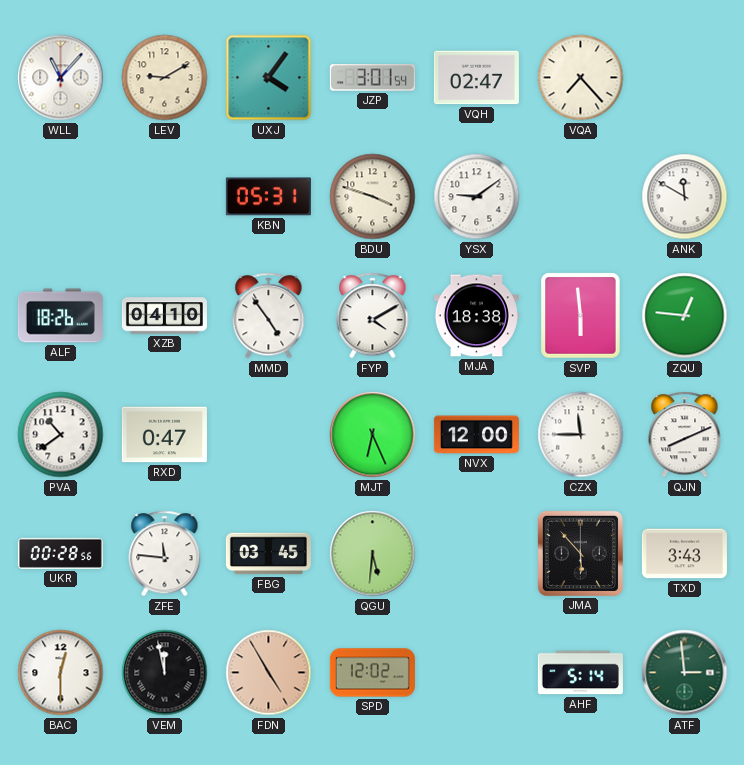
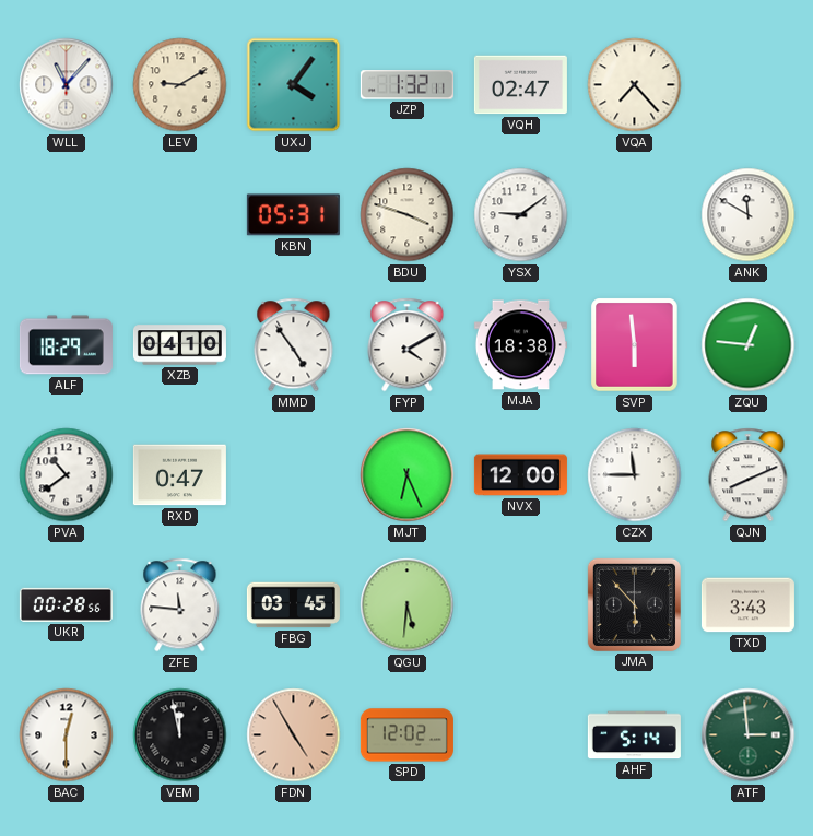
JZP: 3:01 -> 1:32 (406, 85)
ALF: 18:26 -> 18:29 (66, 345)
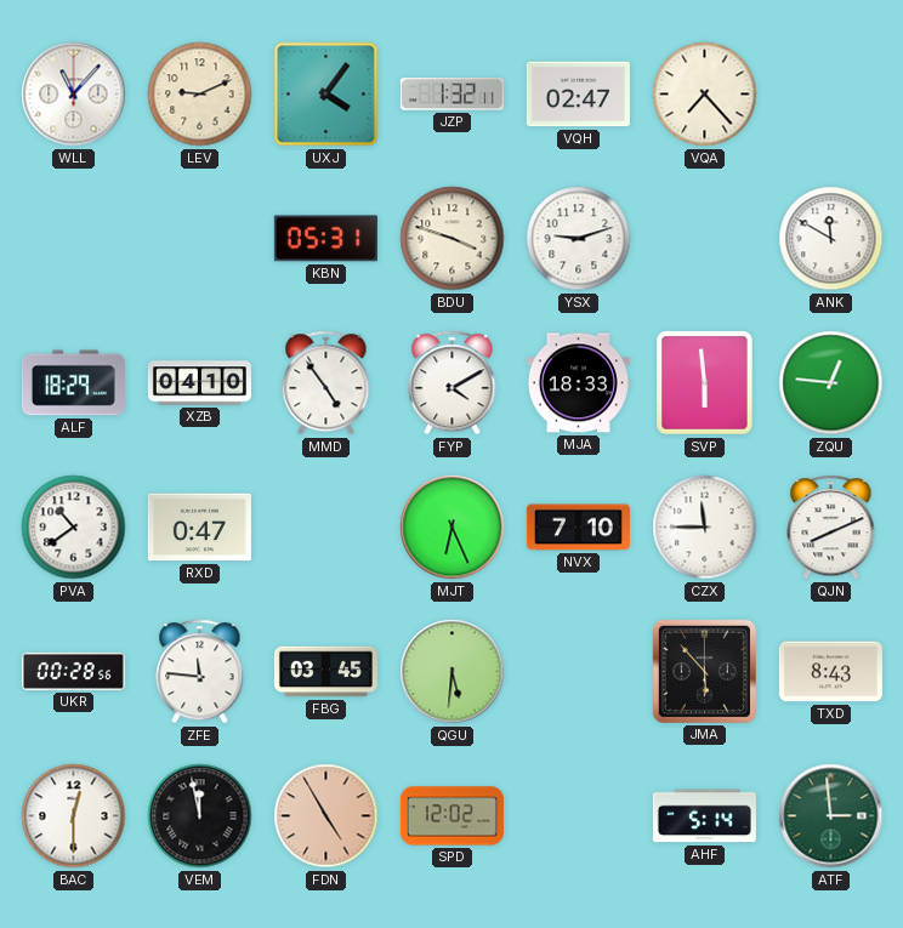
LEV: 9:10 -> 9:11 (200, 95)
YSX: 9:09 -> 9:12 (579, 239)
MJA: 18:38 -> 18:33 (578, 383)
NVX: 12:00 -> 7:10 (578, 528)
TXD: 3:43 -> 8:43 (830, 672)
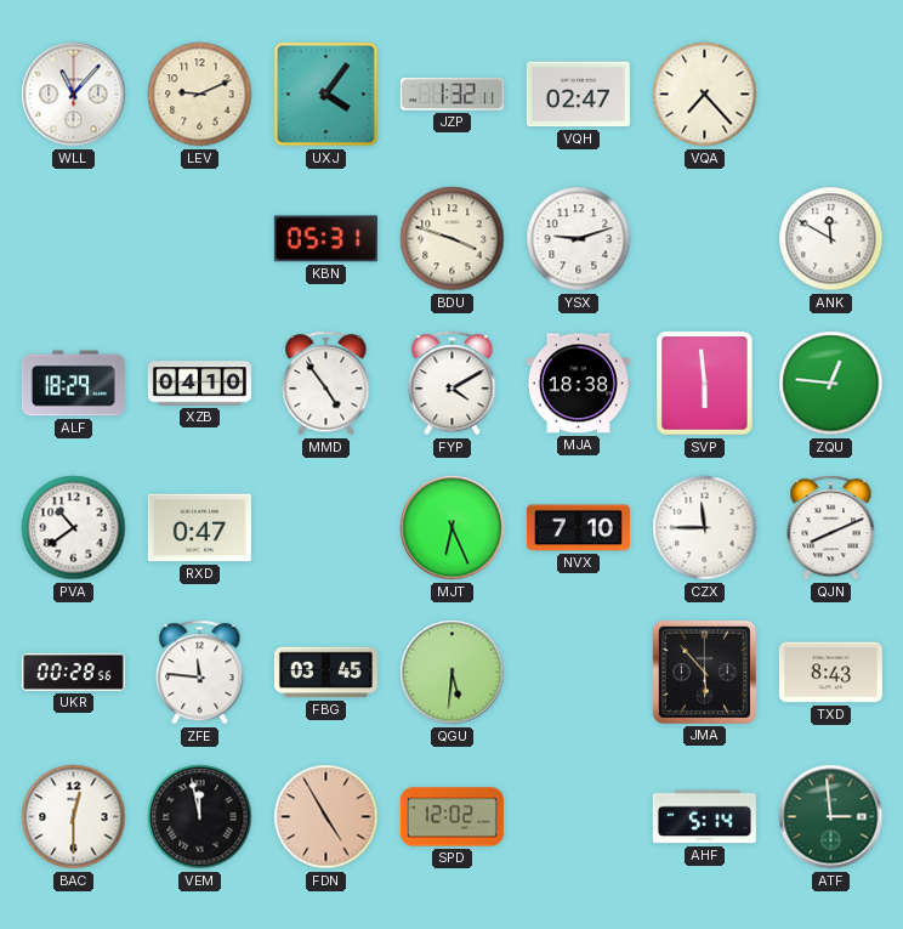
MJA: 18:33 -> 18:38 (578, 384)
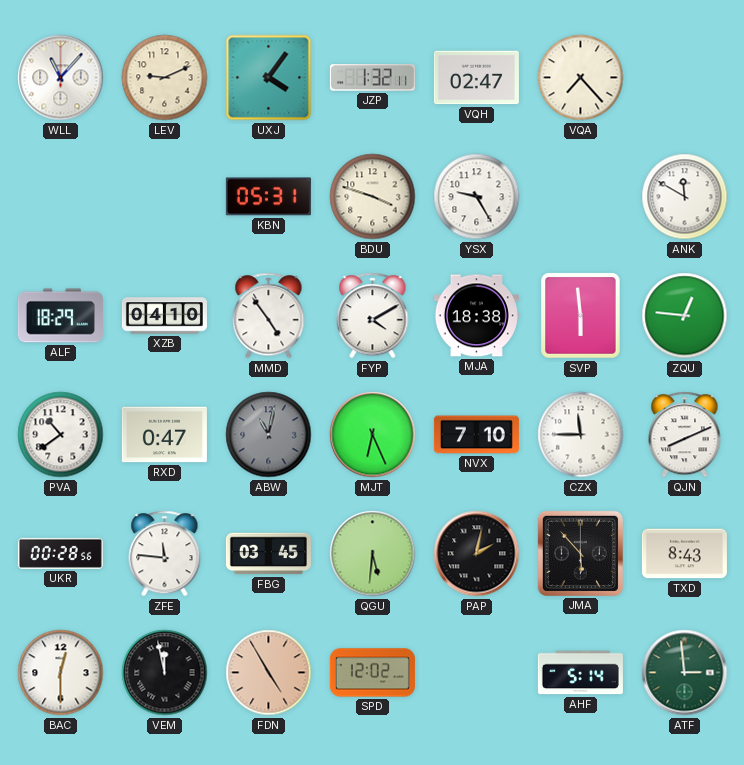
YSX: 9:12 -> 9:25 (477, 197)
ABW: none -> 11:02 (269, 435)
PAP: none -> 2:02 (477, 554)
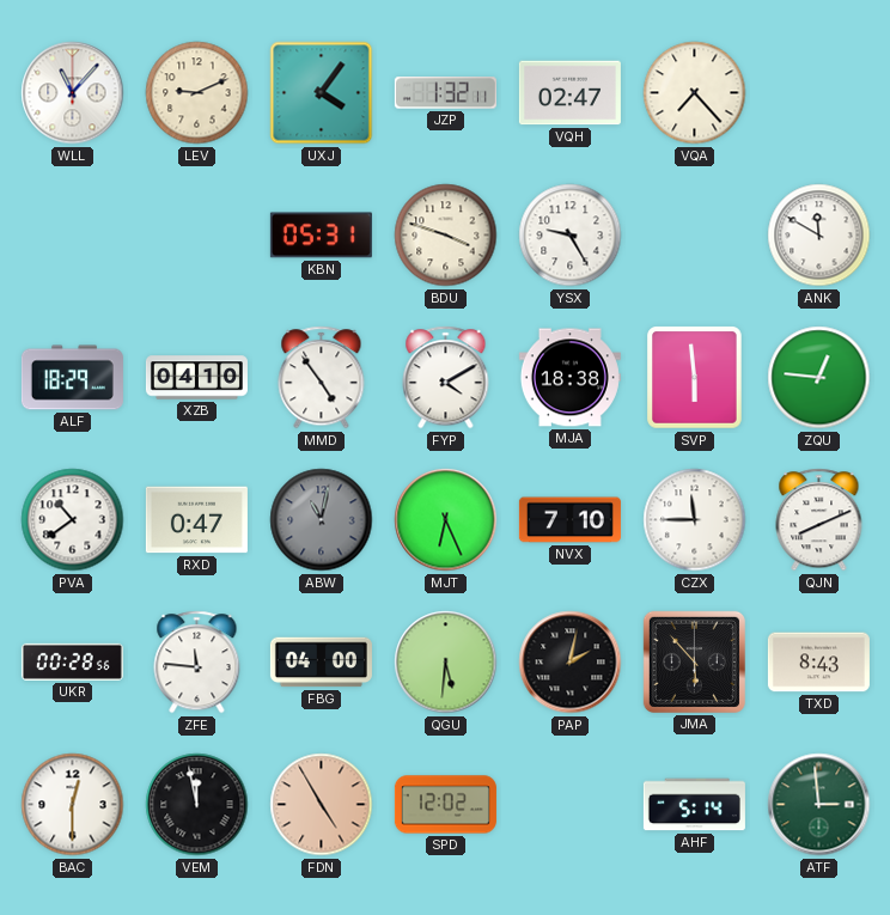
FBG: 03:45 -> 04:00 (321, 663)
